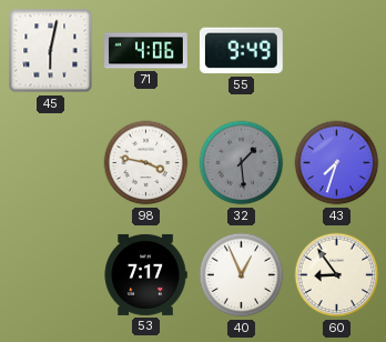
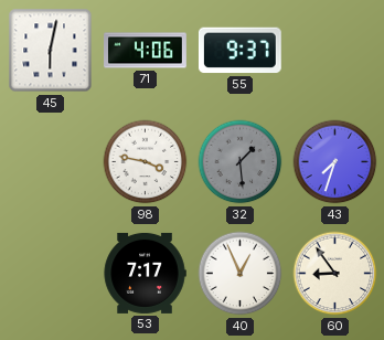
55: 9:49 -> 9:37 (239, 51)
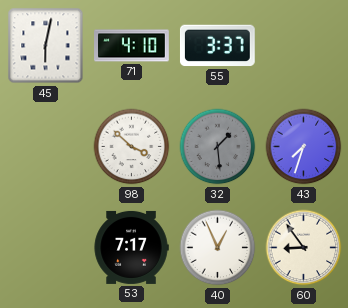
71: 4:06 -> 4:10 (132, 46)
55: 9:37 -> 3:37 (217, 46)
98: 3:47 -> 3:52 (132, 147)
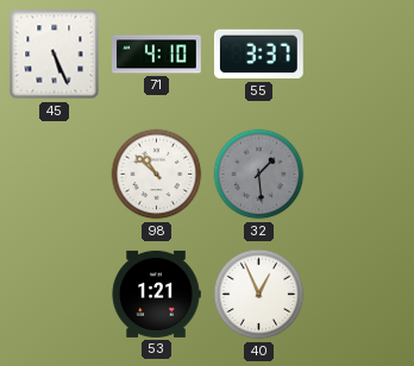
45: 6:02 -> 5:26 (55, 55)
98: 3:52 -> 10:52 (157, 175)
43: 7:33 -> none (304, 147)
53: 7:17 -> 1:21 (156, 294)
60: 8:54 -> none (304, 248)
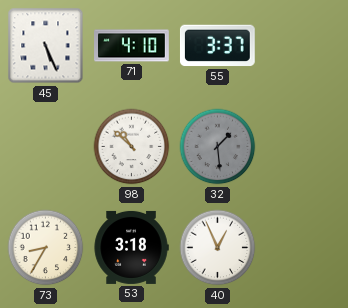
73: none -> 8:35 (46, 248)
53: 1:21 -> 3:18 (131, 247)
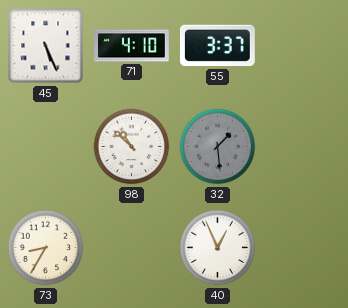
53: 3:18 -> none (131, 247)
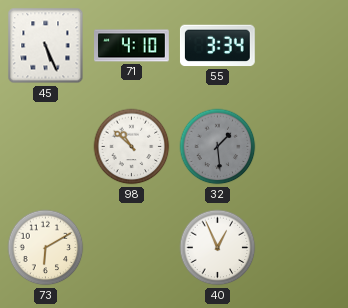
55: 3:37 -> 3:34 (217, 46)
73: 8:35 -> 6:10 (46, 248)
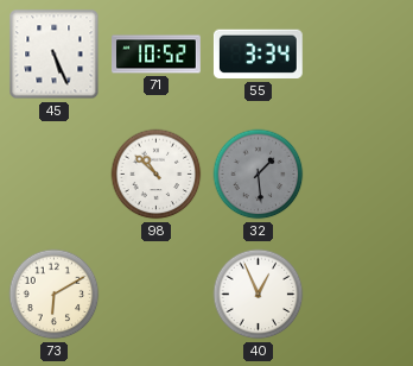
71: 4:10 -> 10:52 (157, 55)
